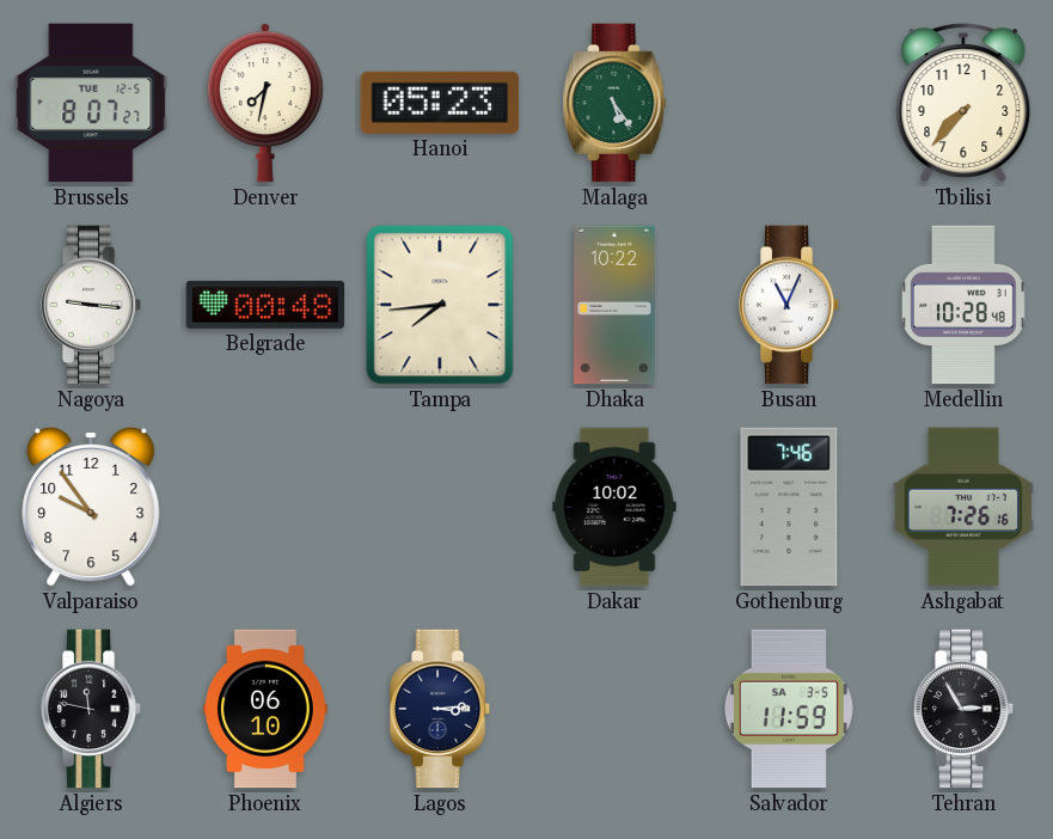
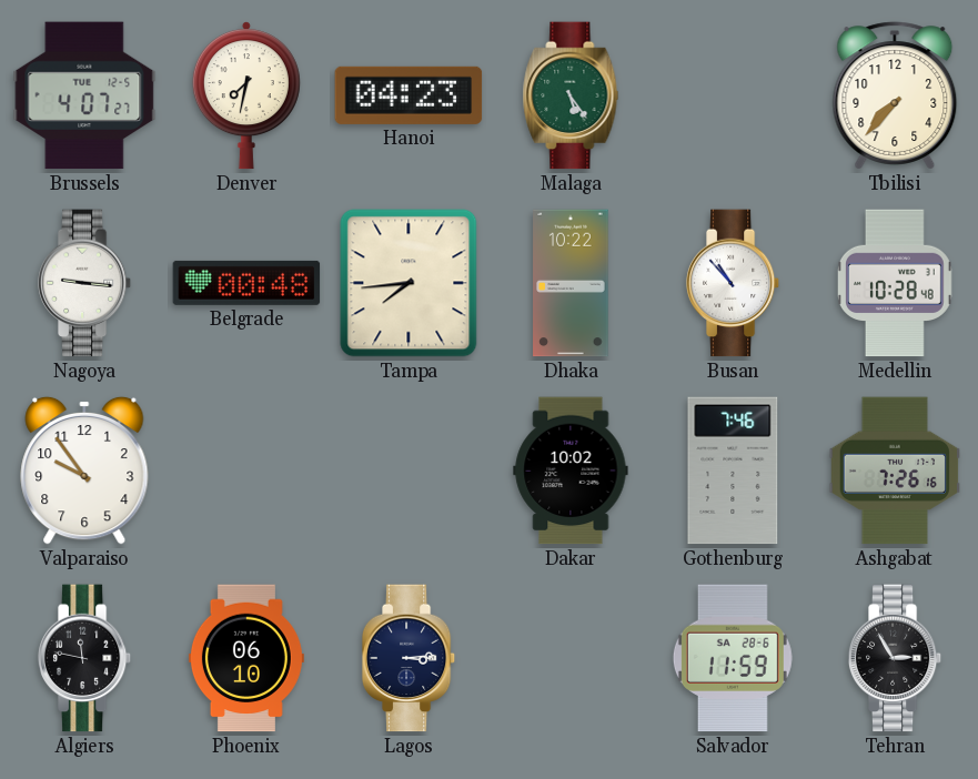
Brussels: 8:07 -> 4:07 (84, 95)
Hanoi: 05:23 -> 04:23 (409, 95)
Busan: 11:04 -> 10:53 (733, 283)
Salvador date: SA 3-5 -> SA 28-6 (733, 658)
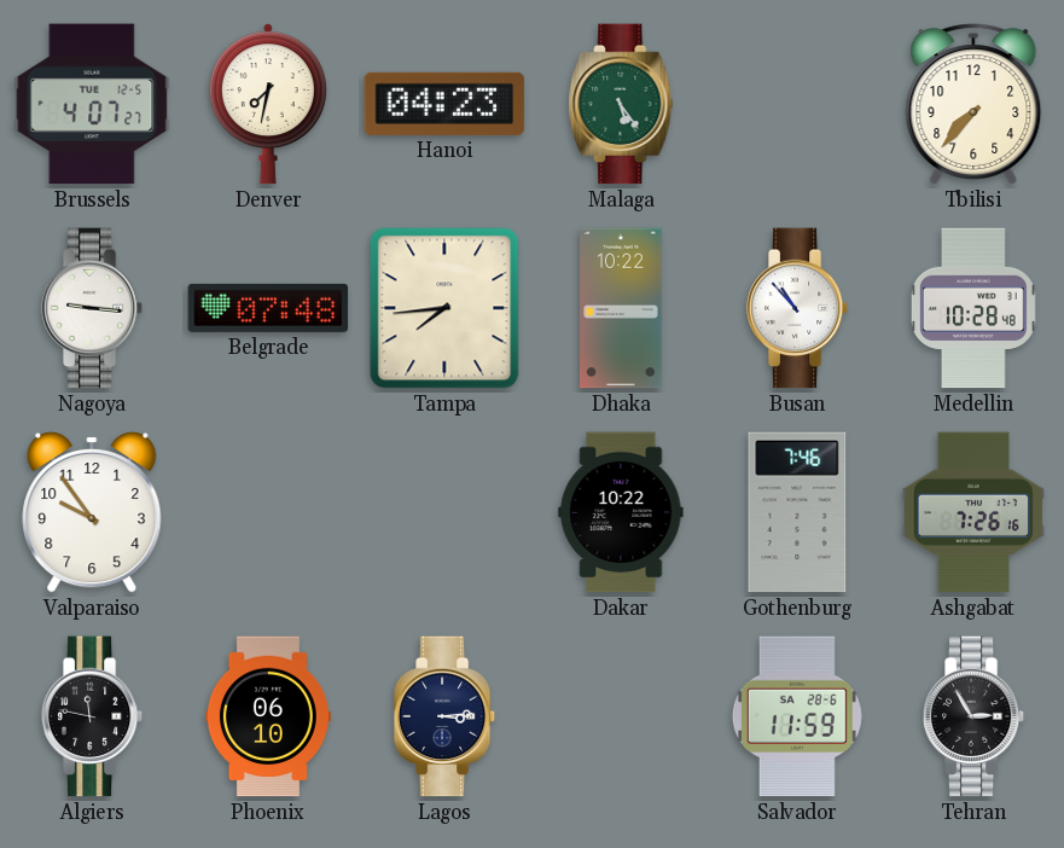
Belgrade: 00:48 -> 07:48 (268, 308)
Dakar: 10:02 -> 10:22 (621, 512)
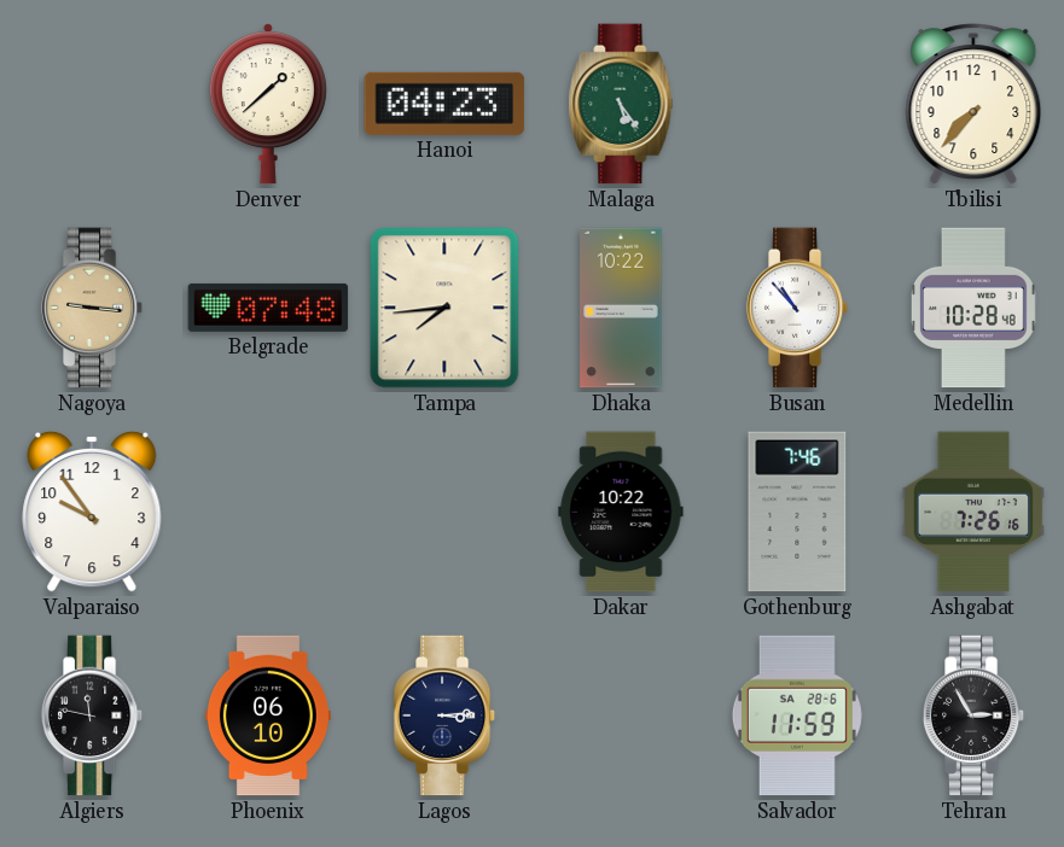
Brussels: 4:07 -> none (92, 104)
Denver: 7:32 -> 1:38 (268, 104)
Nagoya dial: white -> champagne (92, 308)
